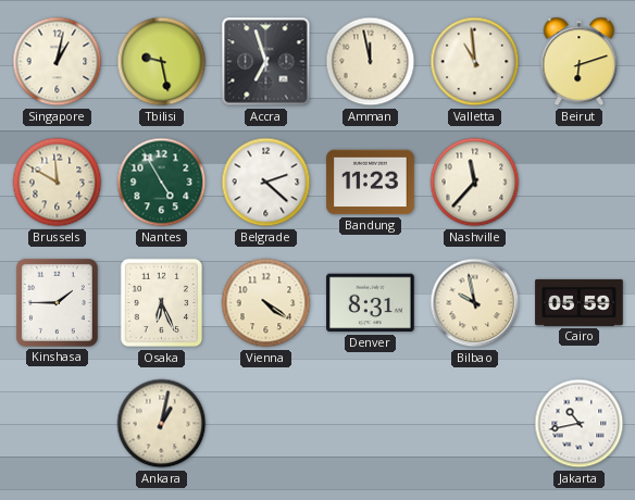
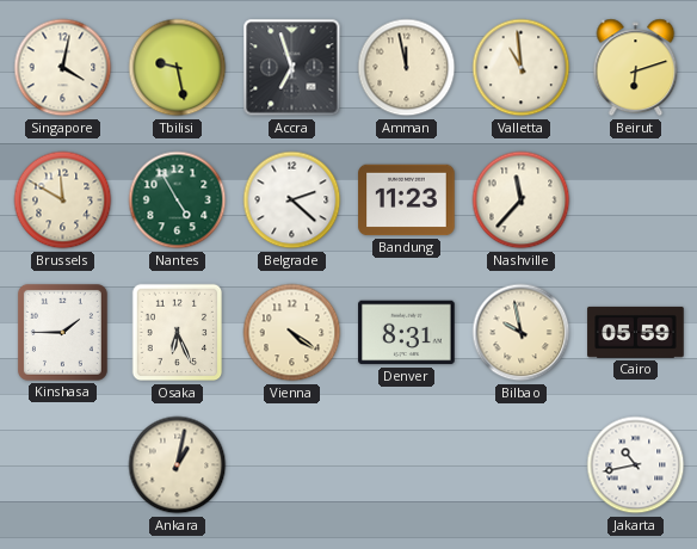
Singapore: 1:02 -> 4:02 (63, 68)
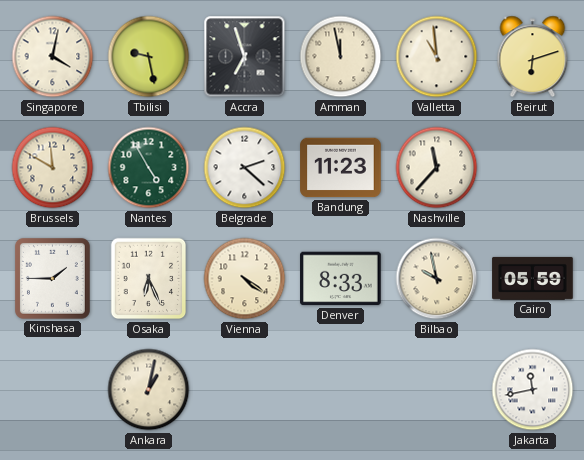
Denver: 8:31 -> 8:33 (341, 279)
Jakarta: 10:43 -> 11:43 (533, 390)
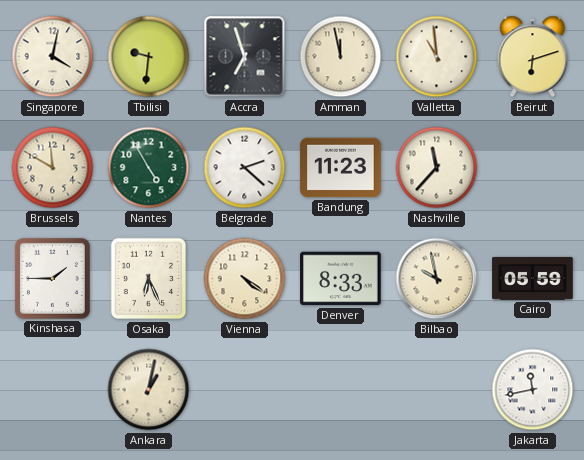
Tbilisi: 9:28 -> 9:31 (149, 57)
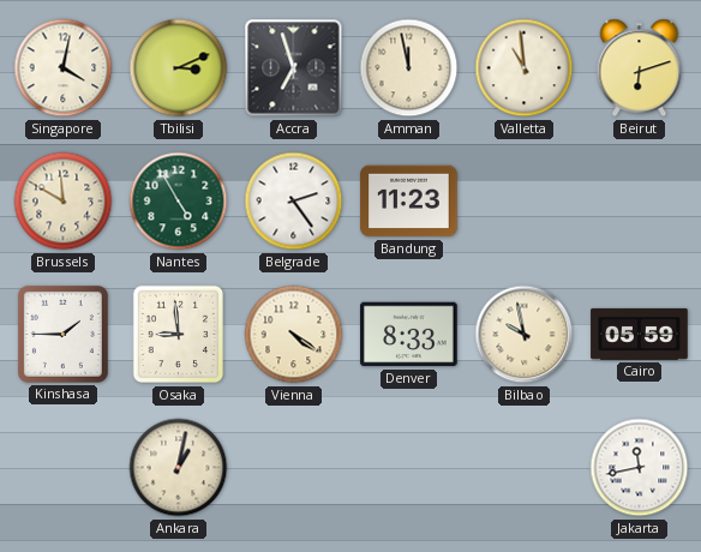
Tbilisi: 9:31 -> 3:11 (179, 68)
Belgrade: 2:22 -> 2:24 (294, 202)
Nashville: 11:37 -> none (437, 168)
Osaka: 6:26 -> 8:59 (179, 335)
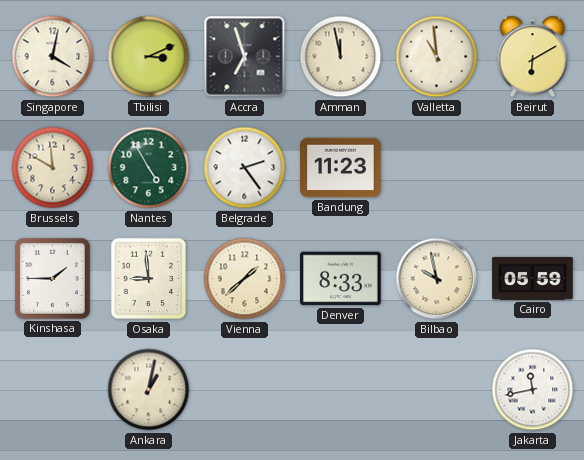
Beirut: 6:12 -> 6:10 (533, 57)
Vienna: 4:21 -> 1:38 (245, 279)
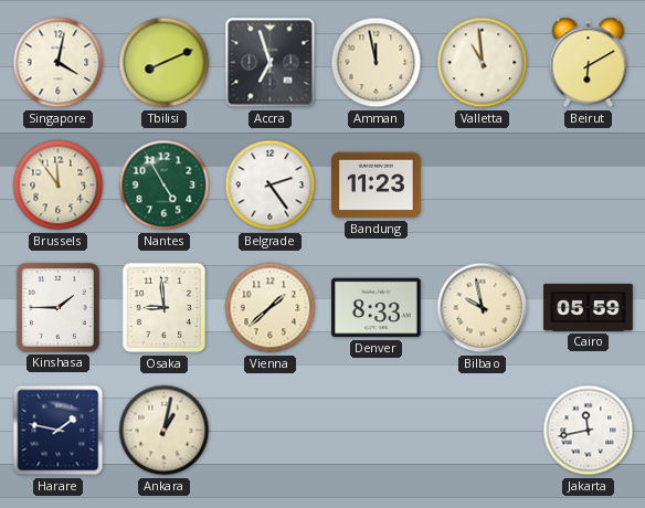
Tbilisi: 3:11 -> 8:11 (165, 63)
Brussels: 11:50 -> 11:54 (59, 186)
Harare: none -> 1:47 (59, 431)
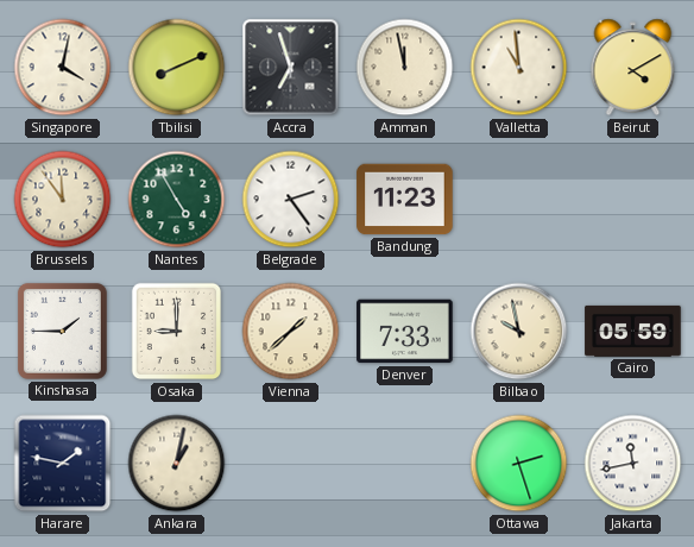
Beirut: 6:10 -> 4:10 (633, 68)
Osaka: 8:59 -> 9:00 (177, 332)
Denver: 8:33 -> 7:33 (405, 332)
Ottawa: none -> 2:27 (519, 464)
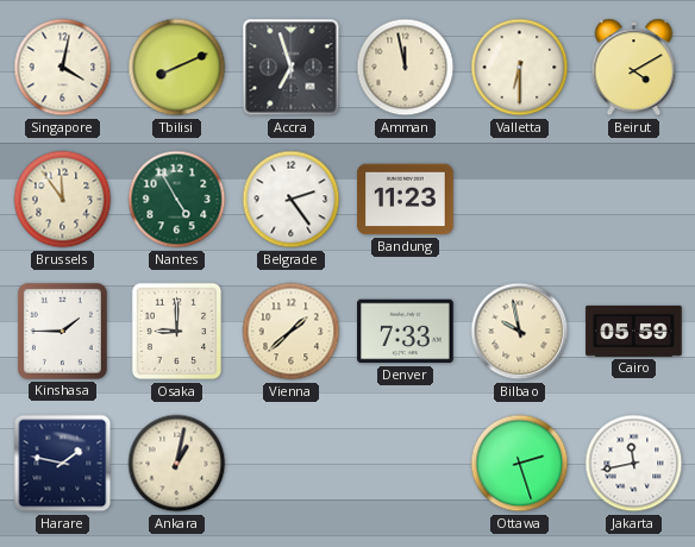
Valletta: 10:59 -> 6:30 (520, 68)
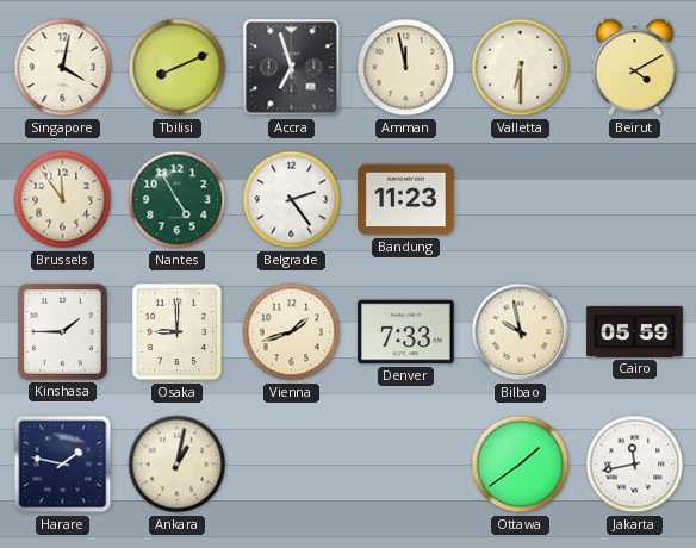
Vienna: 1:38 -> 1:42 (292, 332)
Ottawa: 2:27 -> 1:39 (521, 465)
